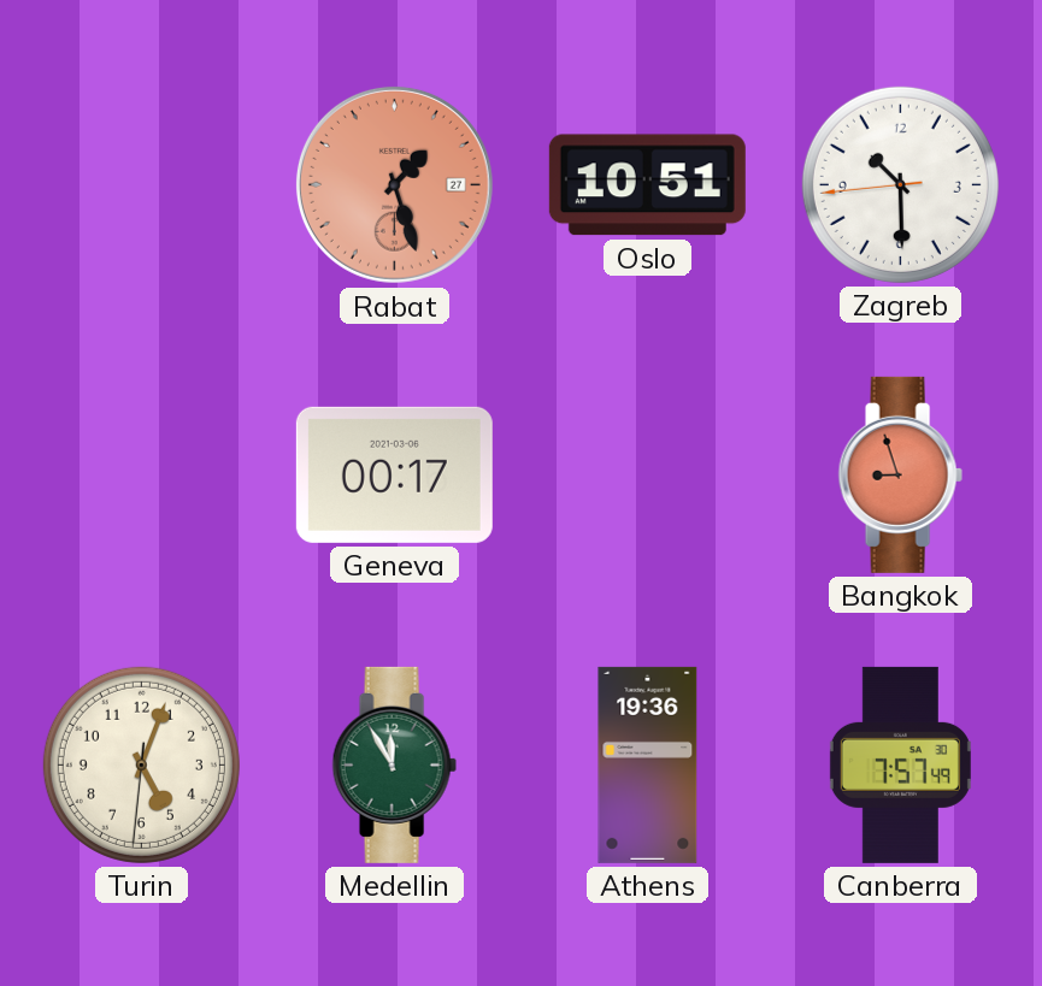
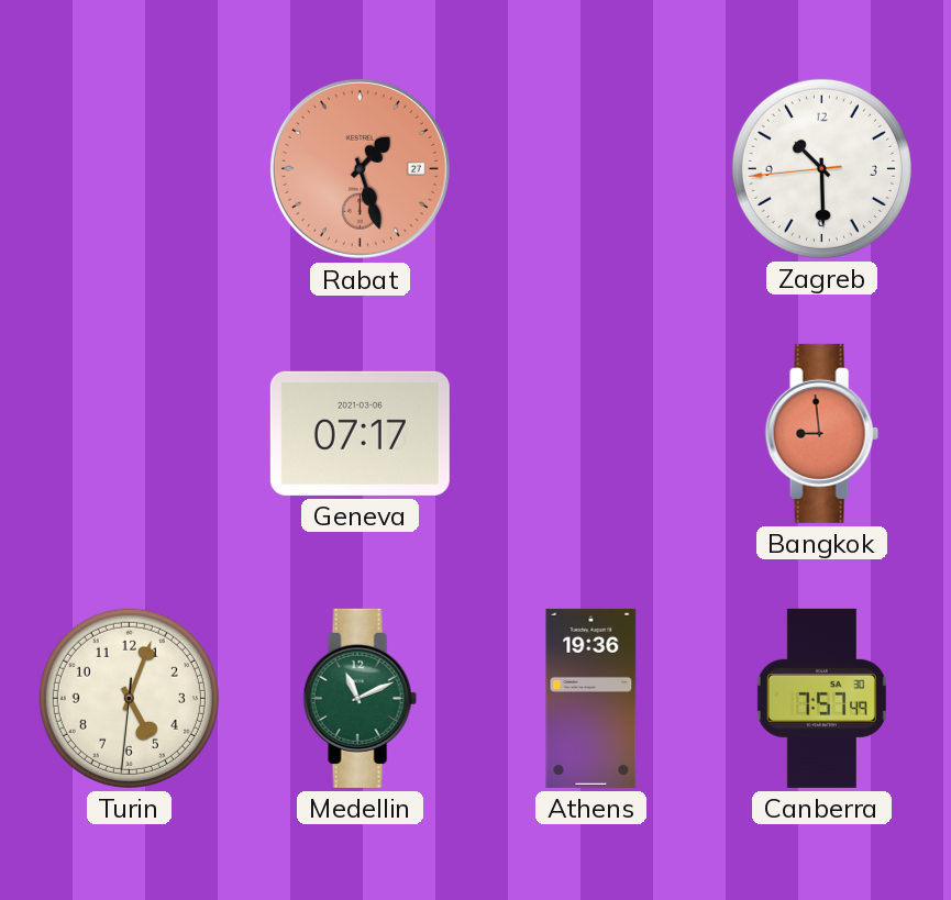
Oslo: 10:51 -> none (647, 185)
Geneva: 00:17 -> 07:17 (360, 433)
Bangkok: 8:57 -> 8:59 (821, 433)
Medellin: 11:55 -> 11:11 (360, 698)
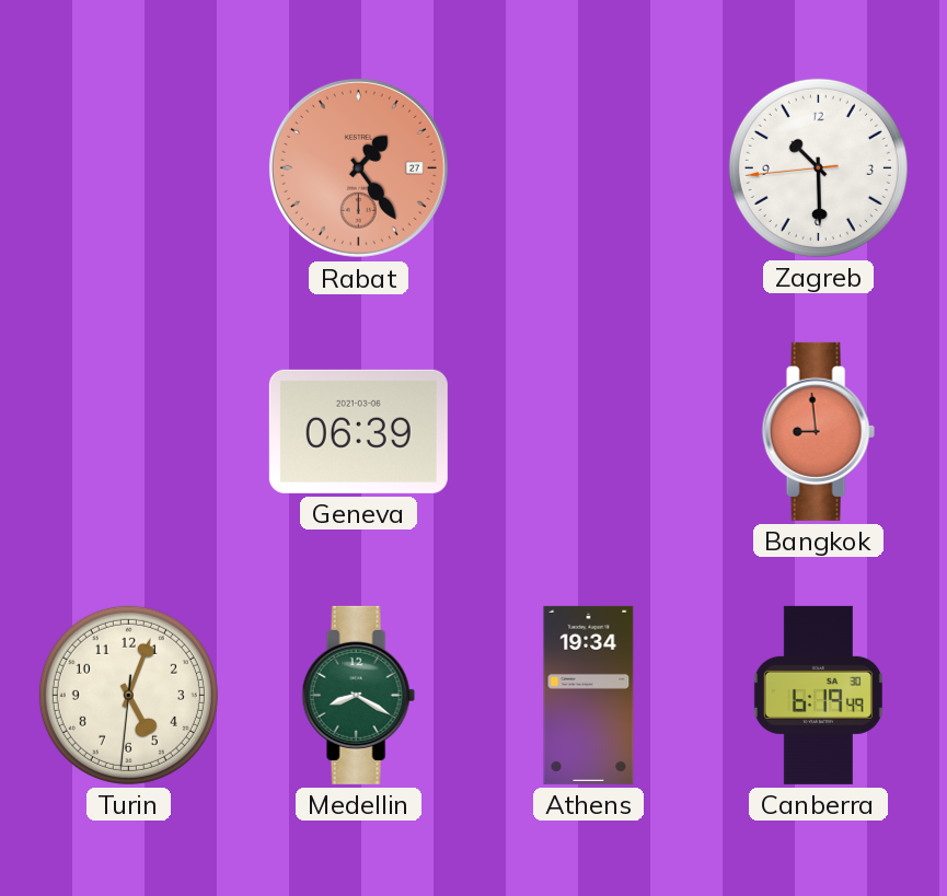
Rabat: 1:27 -> 1:24 (358, 167)
Geneva: 07:17 -> 06:39 (358, 431)
Medellin: 11:11 -> 8:20 (358, 695)
Athens: 19:36 -> 19:34 (589, 695)
Canberra: 7:57 -> 6:19 (818, 695)
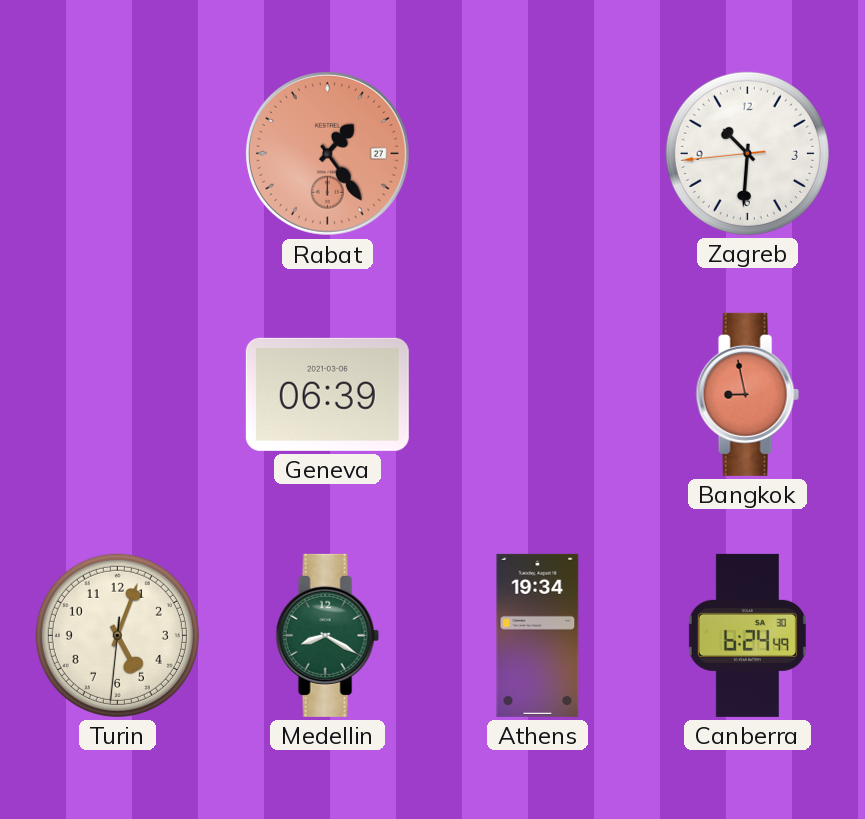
Zagreb: 10:29 -> 10:30 (747, 153)
Bangkok: 8:59 -> 8:58 (747, 394)
Canberra: 6:19 -> 6:24 (747, 635)
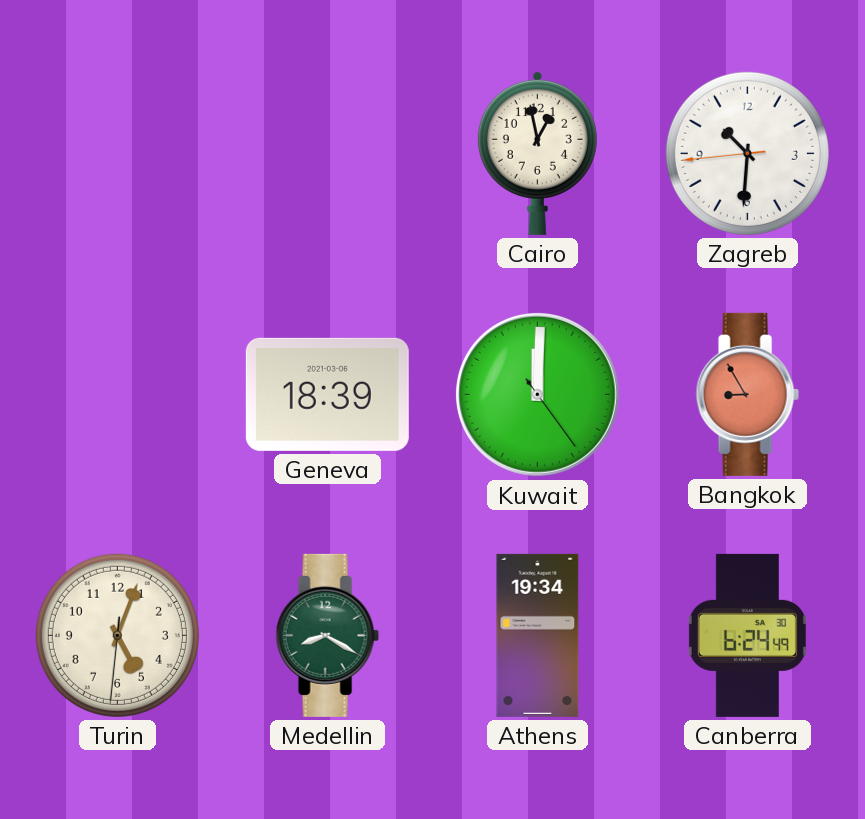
Rabat: 1:24 -> none (327, 153)
Cairo: none -> 12:58 (537, 153)
Geneva: 06:39 -> 18:39 (327, 394)
Kuwait: none -> 12:00 (537, 394)
Bangkok: 8:58 -> 8:55 (747, 394)
